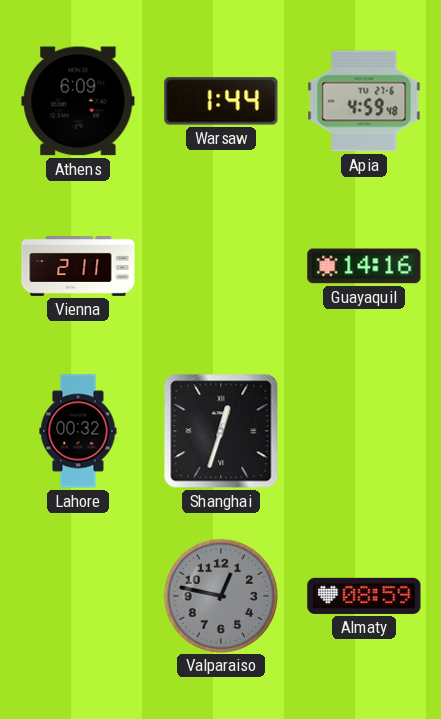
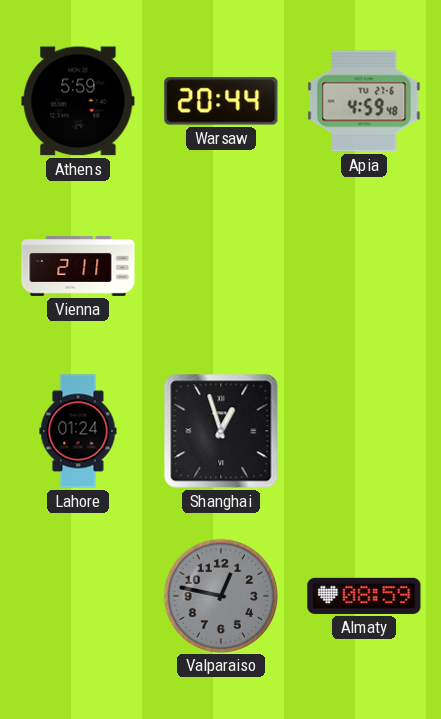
Athens: 6:09 -> 5:59 (78, 101)
Warsaw: 1:44 -> 20:44 (221, 101)
Guayaquil: 14:16 -> none (364, 266)
Lahore: 00:32 -> 01:24 (78, 431)
Shanghai: 12:33 -> 12:57 (221, 431)
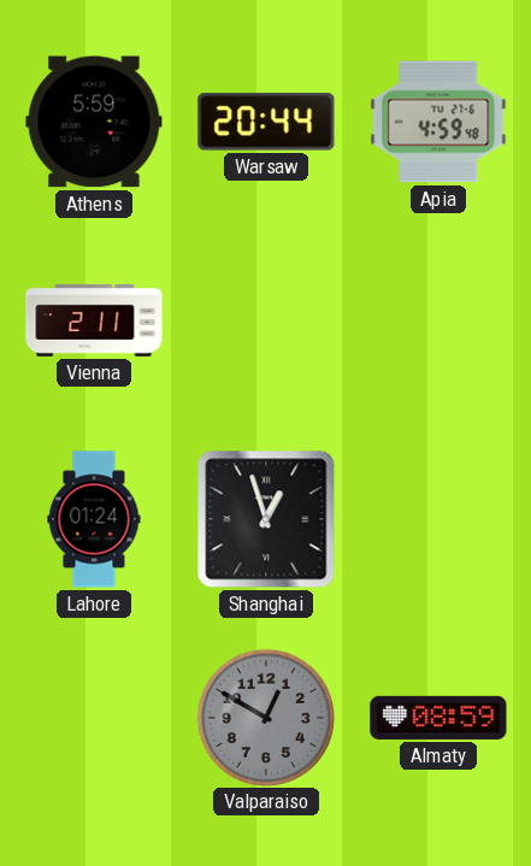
Valparaiso: 12:47 -> 12:50 (265, 717)
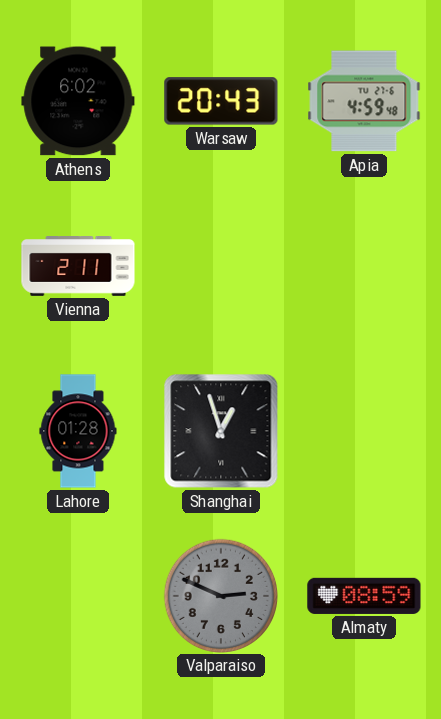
Athens: 5:59 -> 6:02 (78, 101)
Warsaw: 20:44 -> 20:43 (221, 101)
Lahore: 01:24 -> 01:28 (78, 431)
Valparaiso: 12:50 -> 2:49 (220, 595)
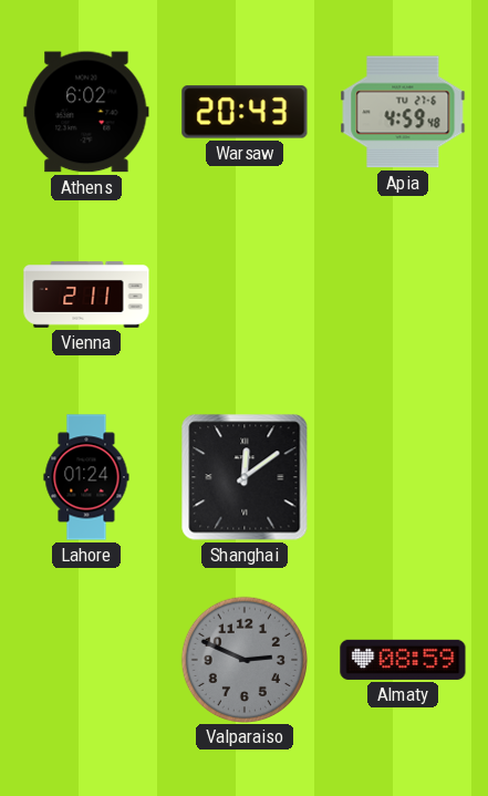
Lahore: 01:28 -> 01:24 (86, 477)
Shanghai: 12:57 -> 12:09 (245, 477)
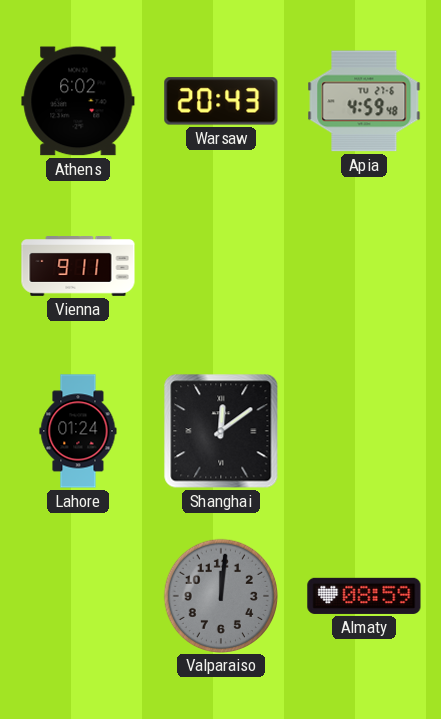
Vienna: 2:11 -> 9:11 (78, 267)
Valparaiso: 2:49 -> 12:01 (220, 595)
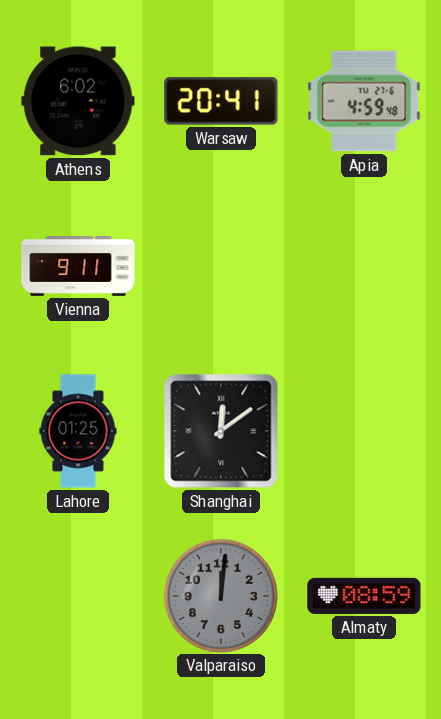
Warsaw: 20:43 -> 20:41 (221, 101)
Lahore: 01:24 -> 01:25 (78, 431)
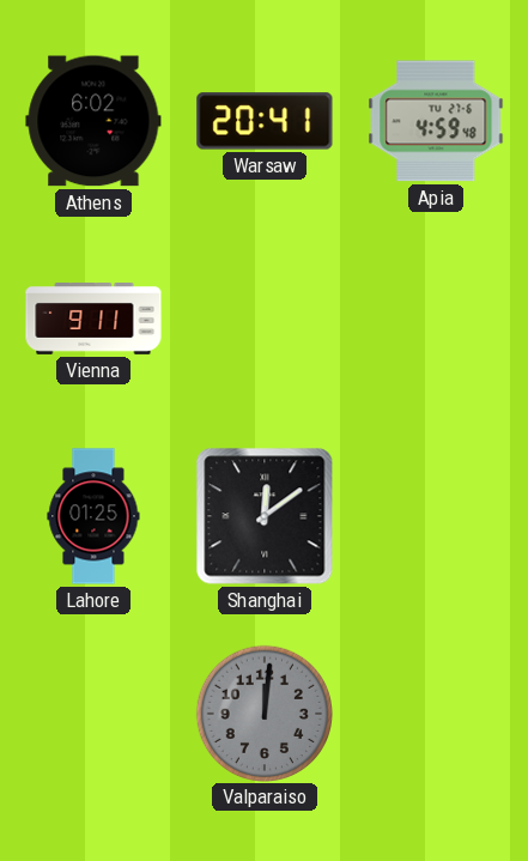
Almaty: 08:59 -> none (364, 596)
